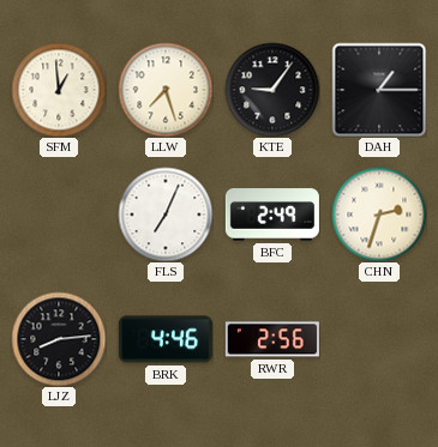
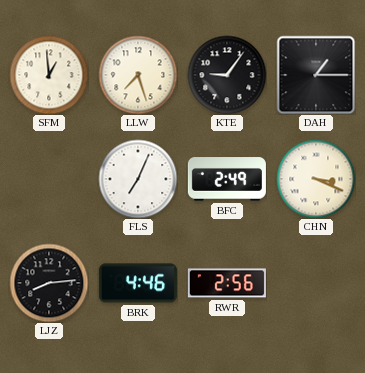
CHN: 2:33 -> 3:19 (316, 179)
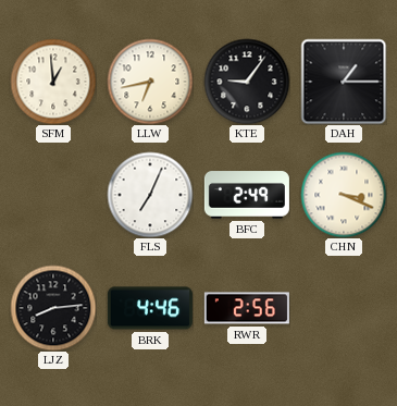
LLW: 7:27 -> 6:43 (150, 82)
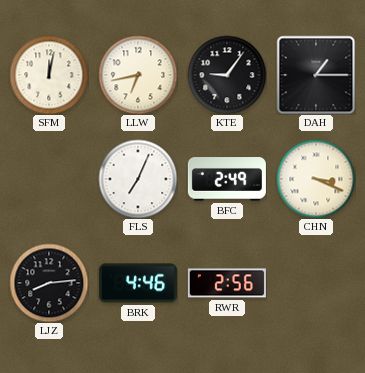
SFM: 12:59 -> 12:02 (49, 75)
